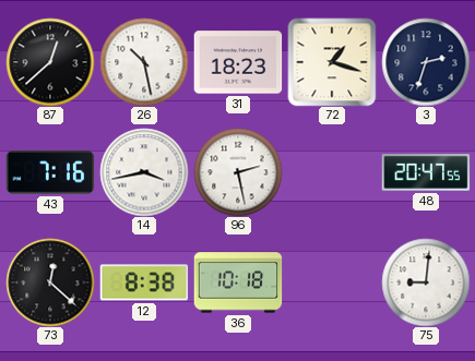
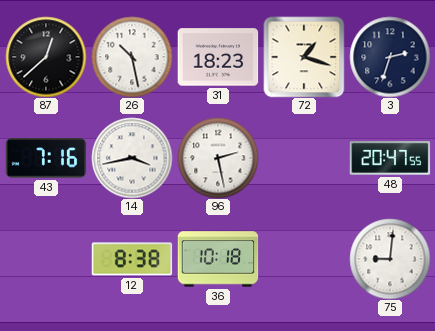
73: 12:22 -> none (50, 282)
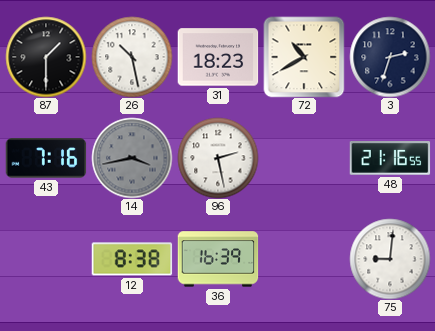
87: 12:38 -> 1:30 (46, 57)
72: 1:18 -> 10:40 (304, 57)
14 dial: white -> grey (132, 158)
48: 20:47 -> 21:16 (390, 158)
36: 10:18 -> 16:39 (218, 259)
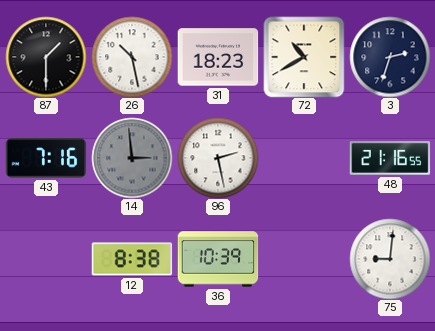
14: 3:43 -> 2:59 (132, 158)
36: 16:39 -> 10:39 (218, 259)
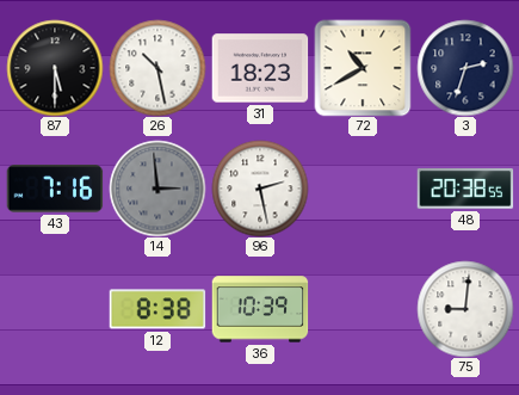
87: 1:30 -> 5:30 (55, 68)
48: 21:16 -> 20:38 (465, 189)
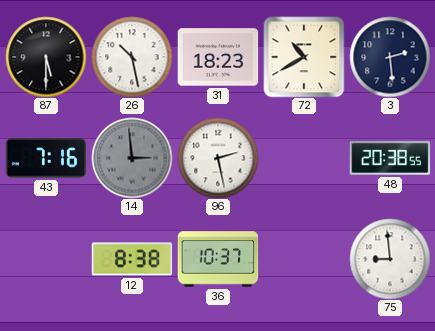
3: 2:33 -> 2:29 (390, 57)
36: 10:39 -> 10:37 (218, 259)
75: 9:01 -> 8:59 (390, 259)
